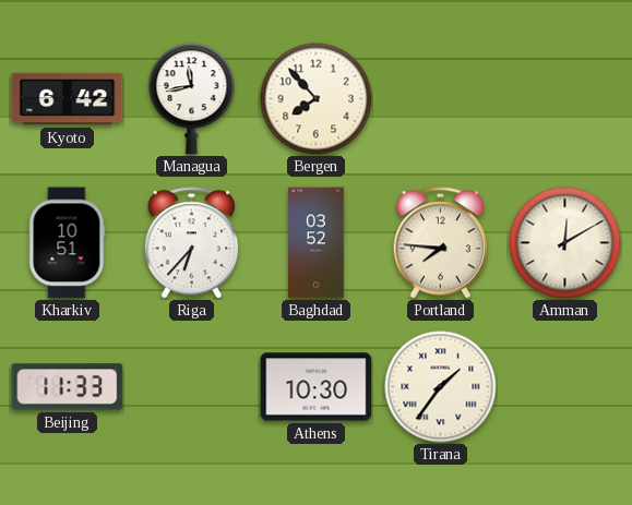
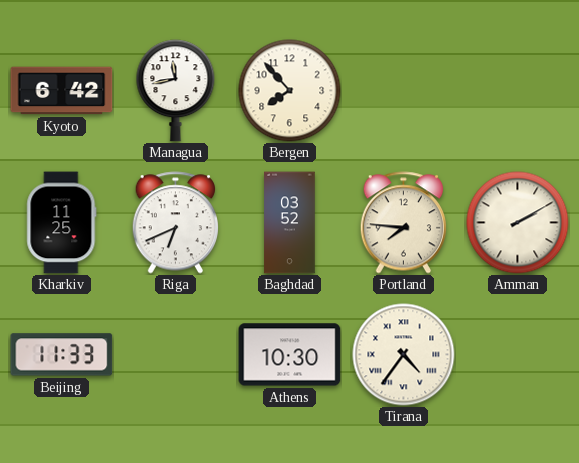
Kharkiv: 10:51 -> 11:25 (62, 223)
Riga: 6:37 -> 6:41 (176, 223)
Amman: 12:10 -> 2:10 (518, 223)
Tirana: 1:36 -> 4:36 (404, 355)
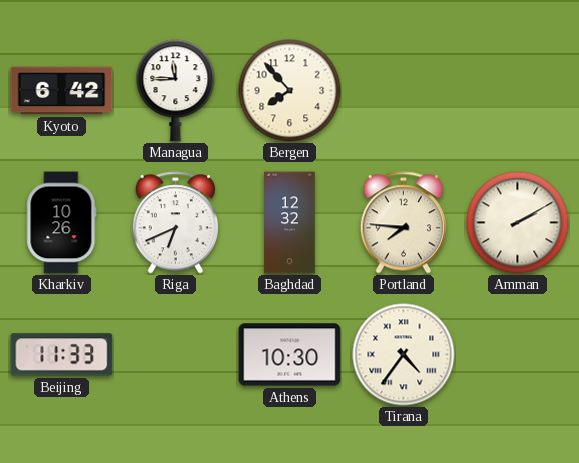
Managua: 11:43 -> 11:45 (176, 91)
Kharkiv: 11:25 -> 10:26 (62, 223)
Baghdad: 03:52 -> 12:32 (290, 223)
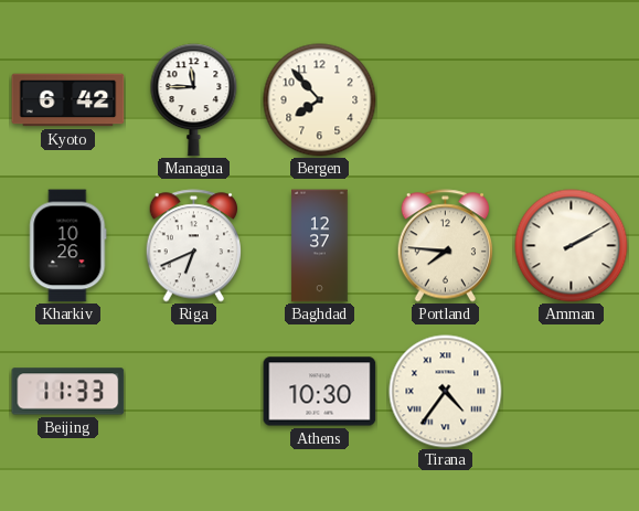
Baghdad: 12:32 -> 12:37 (320, 246)
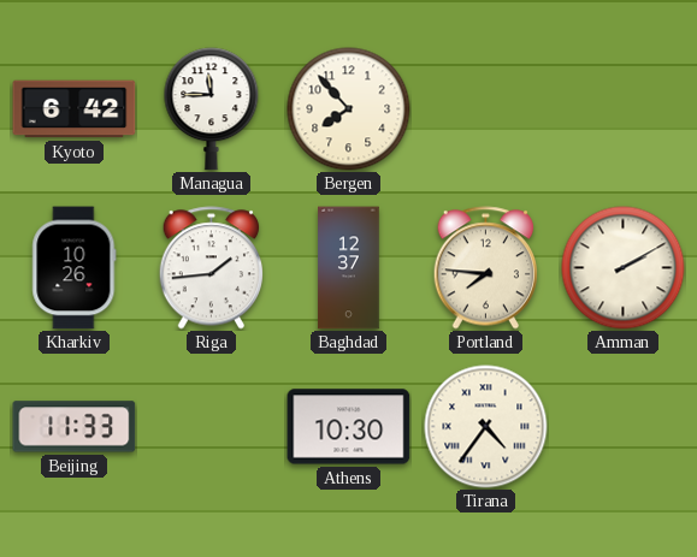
Riga: 6:41 -> 1:44 (212, 268)
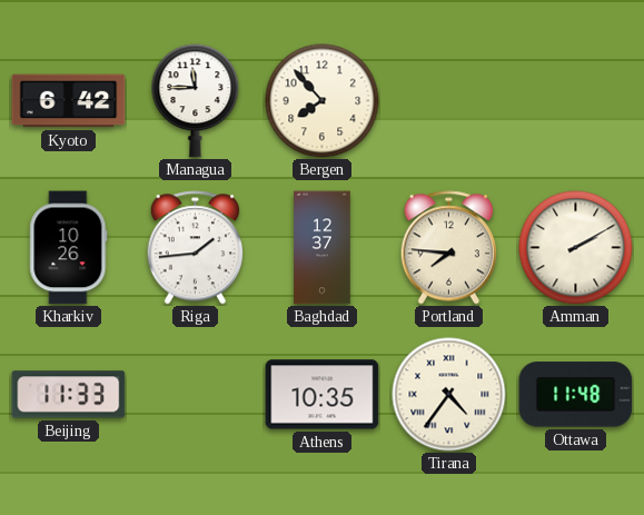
Athens: 10:30 -> 10:35 (323, 395)
Ottawa: none -> 11:48 (576, 395)
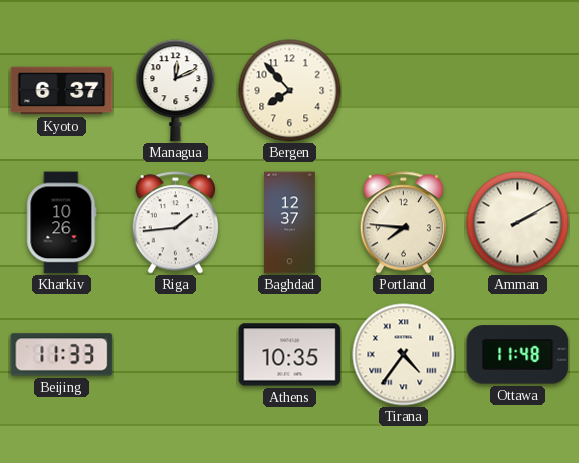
Kyoto: 6:42 -> 6:37 (62, 91)
Managua: 11:45 -> 12:11 (176, 91)
